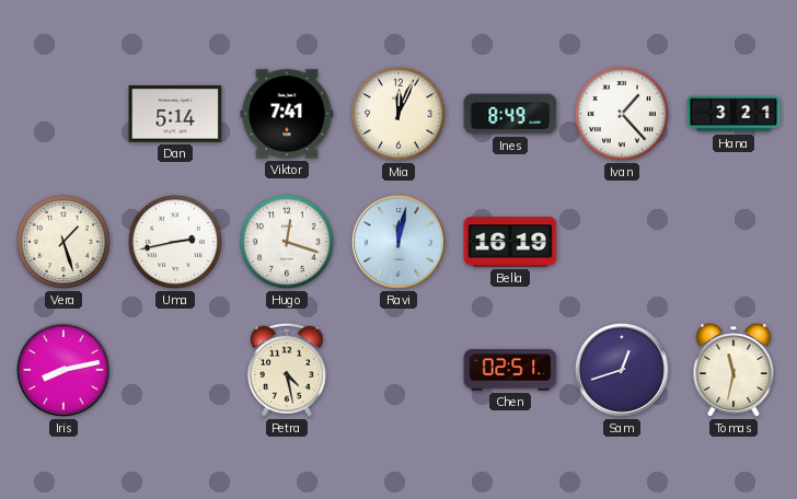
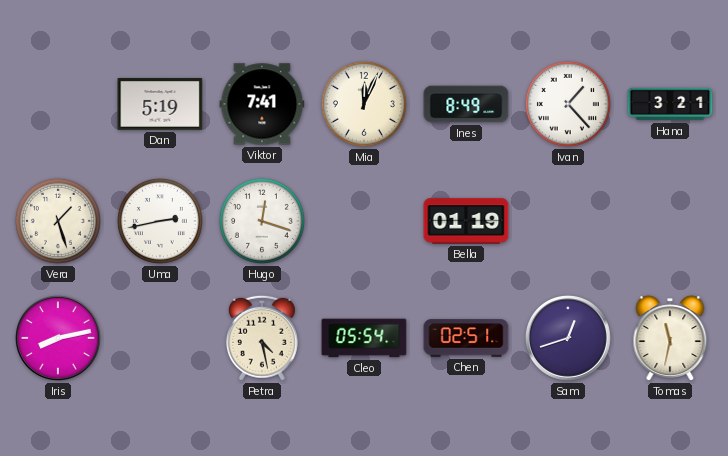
Dan: 5:14 -> 5:19 (160, 105)
Ravi: 12:02 -> none (400, 243)
Bella: 16:19 -> 01:19 (466, 221)
Cleo: none -> 05:54 (364, 338)
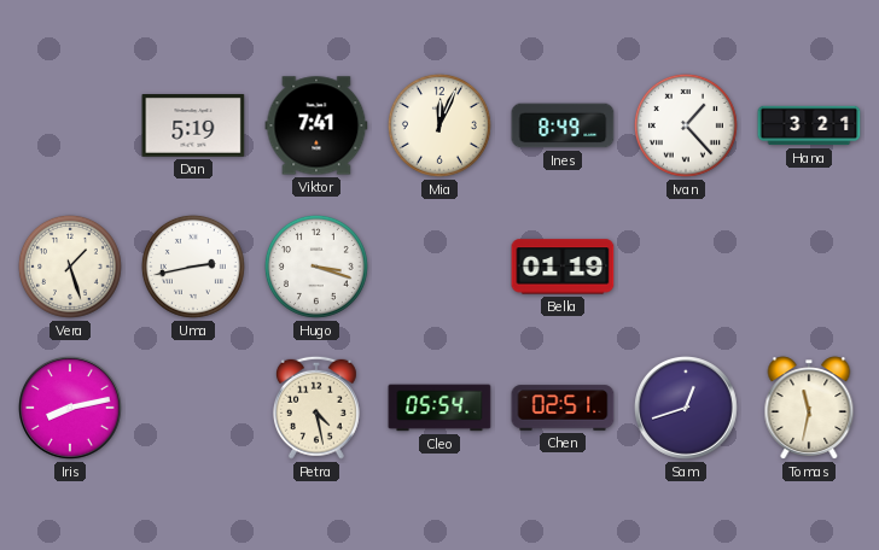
Hugo: 12:18 -> 3:18 (316, 267)
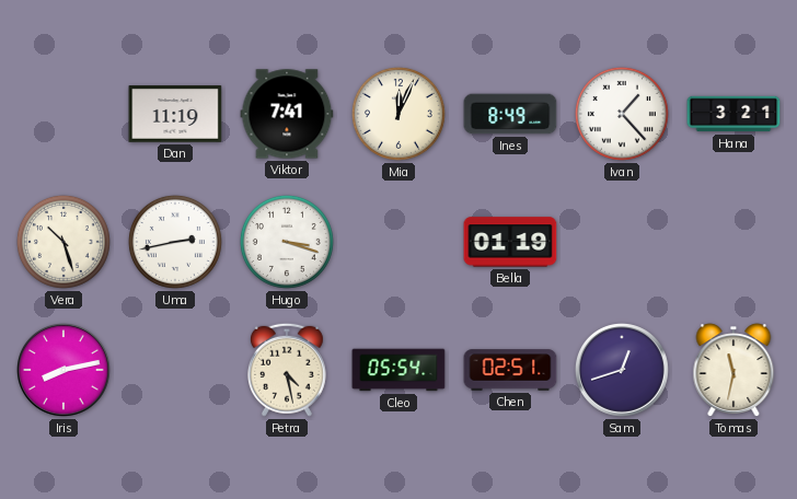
Dan: 5:19 -> 11:19 (175, 115)
Vera: 1:27 -> 10:27 (63, 242)
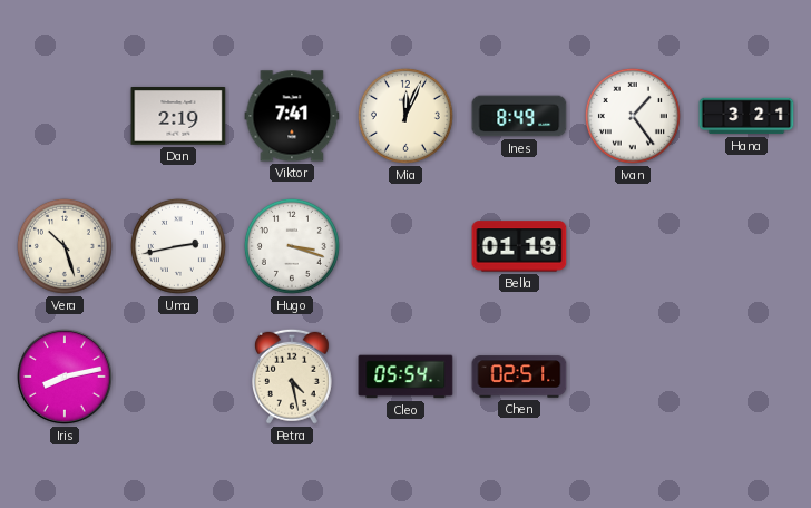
Dan: 11:19 -> 2:19 (178, 117)
Ivan: 1:23 -> 1:24 (633, 116)
Sam: 12:42 -> none (623, 371)
Tomas: 11:32 -> none (734, 370)
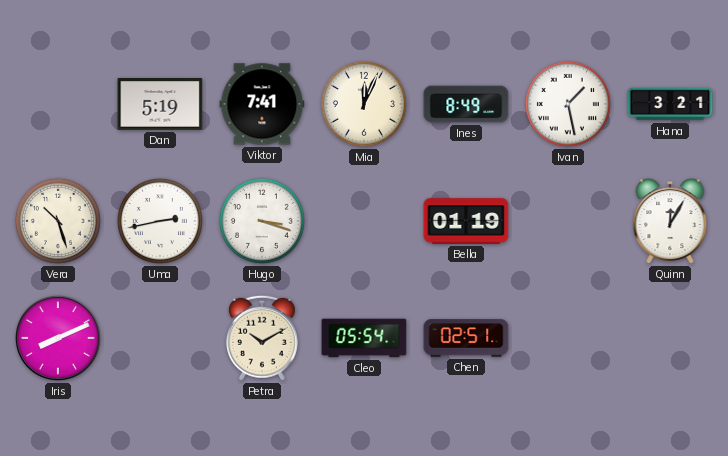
Dan: 2:19 -> 5:19 (160, 105)
Ivan: 1:24 -> 1:28 (568, 104)
Quinn: none -> 12:05 (670, 221)
Iris: 8:13 -> 8:11 (59, 339)
Petra: 4:28 -> 10:10 (262, 338)
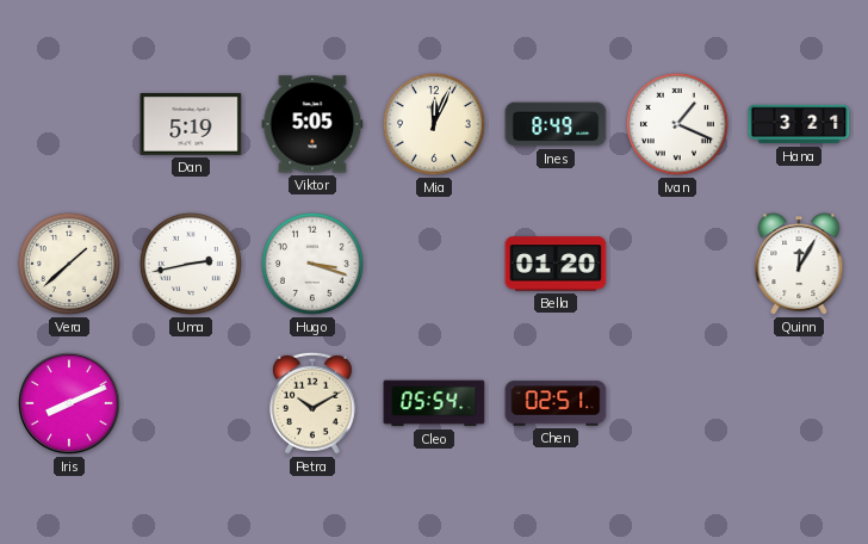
Viktor: 7:41 -> 5:05 (312, 124)
Ivan: 1:28 -> 1:19 (677, 124)
Vera: 10:27 -> 1:38 (69, 264)
Bella: 01:19 -> 01:20 (556, 264)
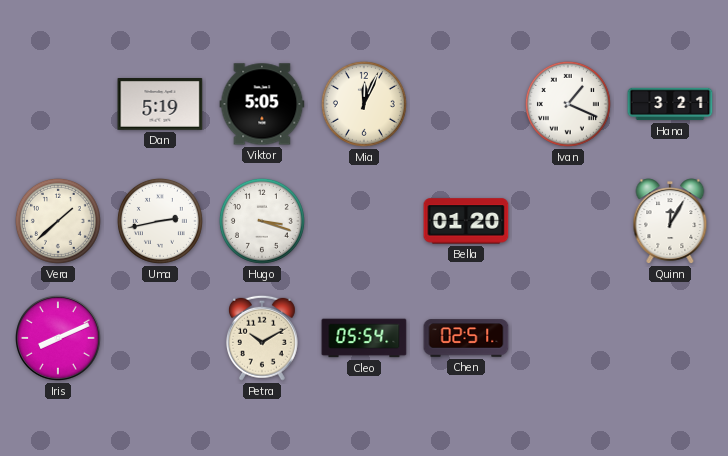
Ines: 8:49 -> none (556, 124)
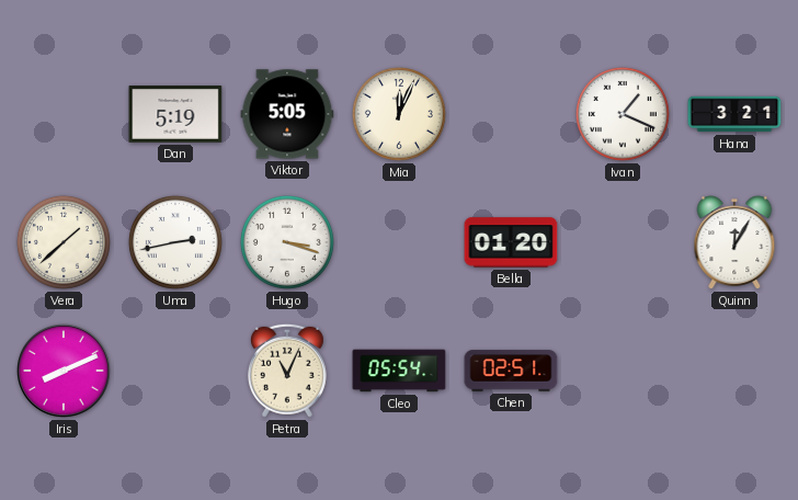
Petra: 10:10 -> 11:04 (287, 371)
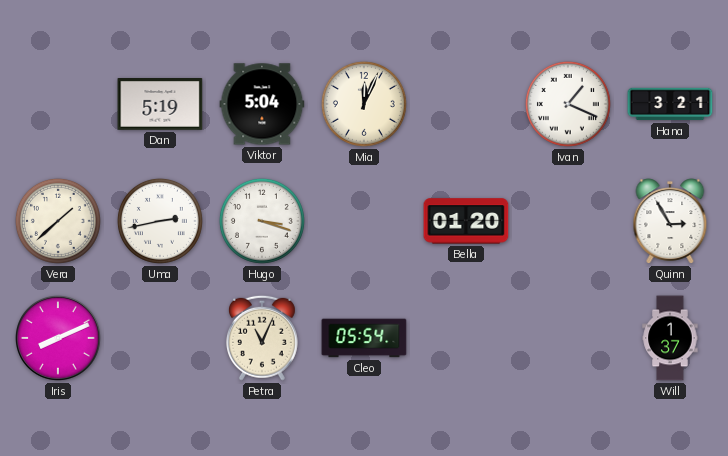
Viktor: 5:05 -> 5:04 (262, 104)
Quinn: 12:05 -> 2:55 (670, 221)
Chen: 02:51 -> none (511, 371)
Will: none -> 1:37 (670, 338)
